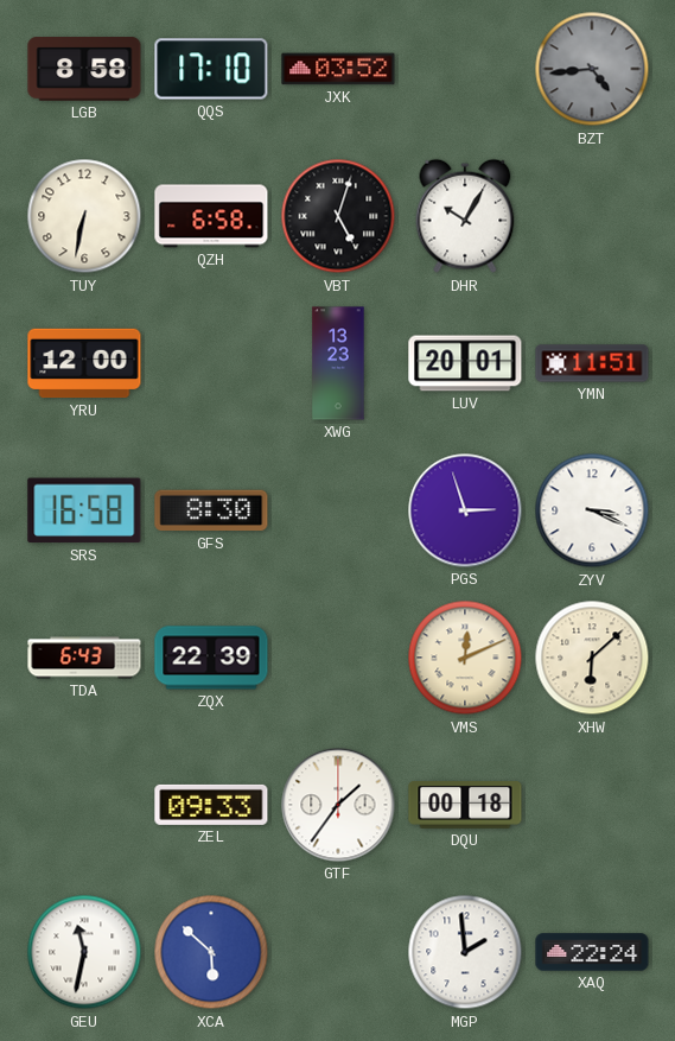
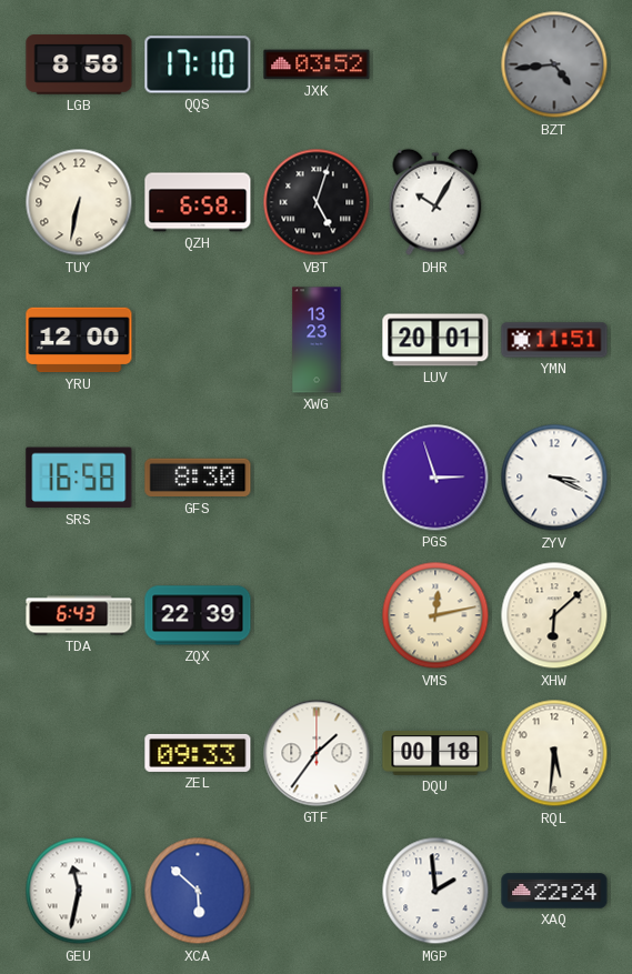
VMS: 12:11 -> 12:13 (435, 615)
RQL: none -> 5:31 (554, 753)
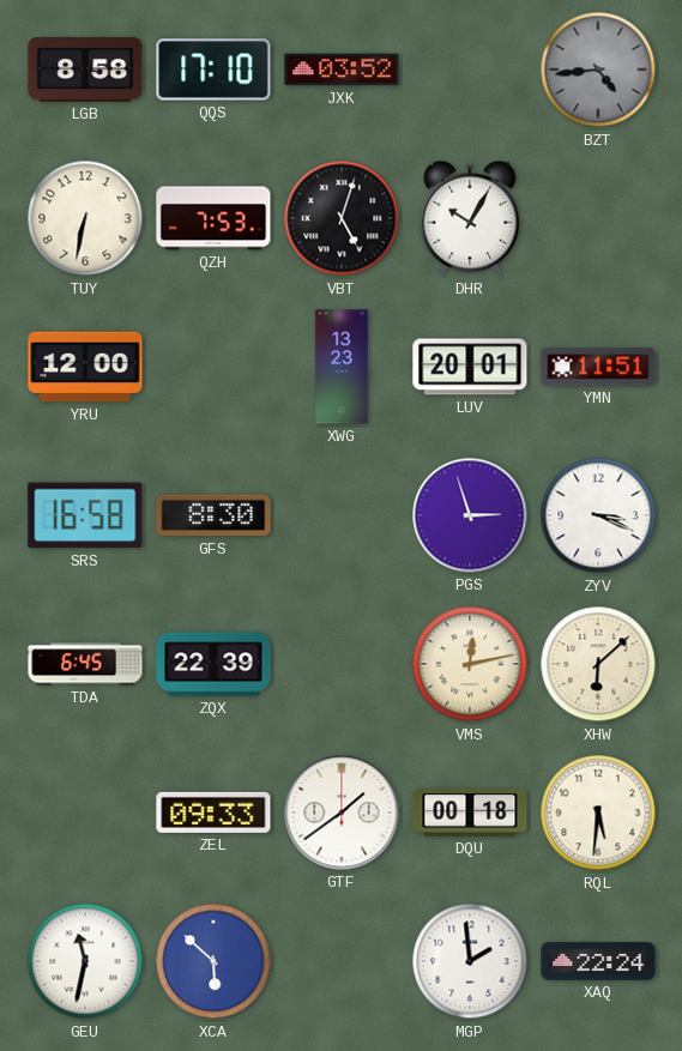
QZH: 6:58 -> 7:53 (213, 218)
TDA: 6:43 -> 6:45 (85, 664)
GTF: 1:36 -> 1:39 (342, 813)
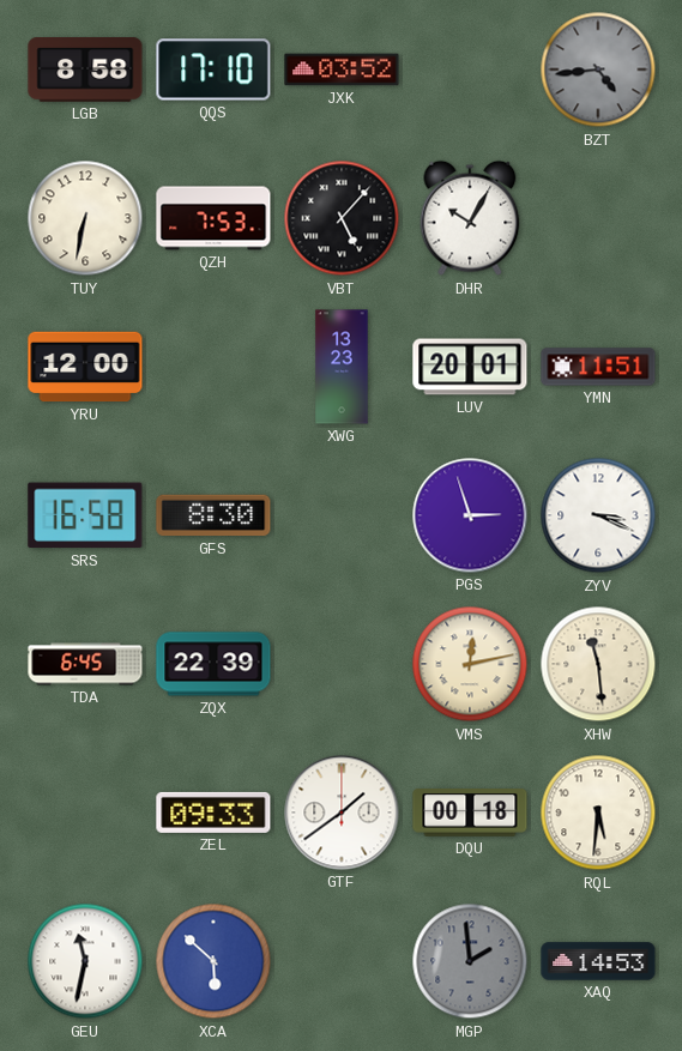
VBT: 5:03 -> 5:07 (342, 218)
XHW: 6:08 -> 11:29 (598, 664)
MGP dial: white -> grey (470, 961)
XAQ: 22:24 -> 14:53 (598, 961)
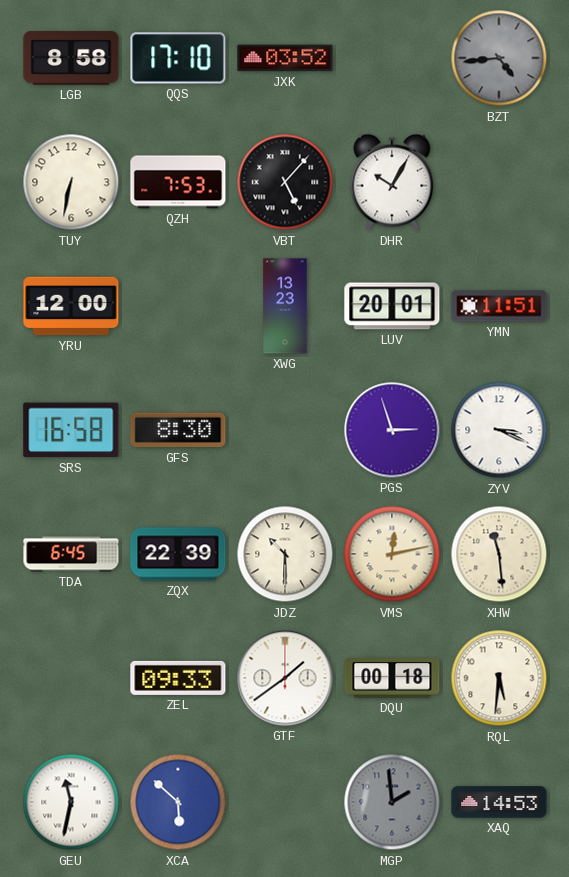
JDZ: none -> 10:30 (285, 554)
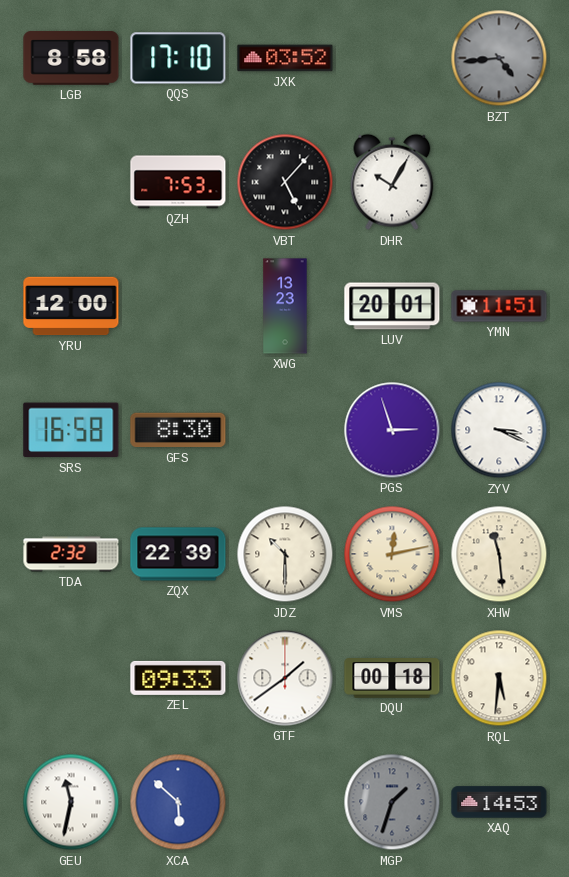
TUY: 6:32 -> none (71, 182)
TDA: 6:45 -> 2:32 (71, 554)
MGP: 1:59 -> 1:33 (392, 802)
